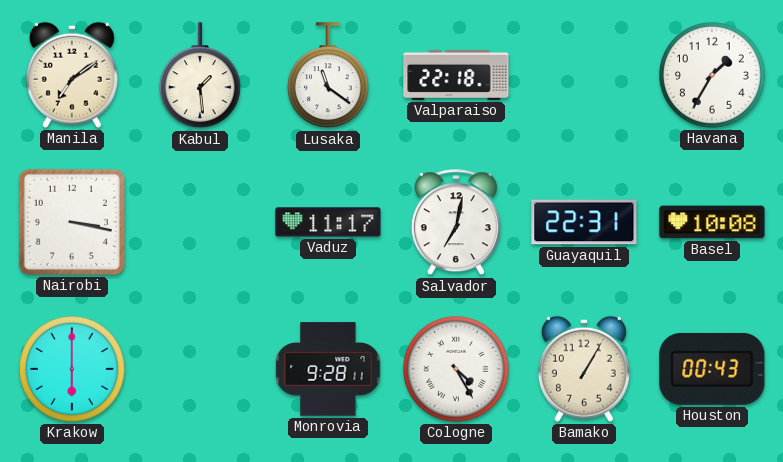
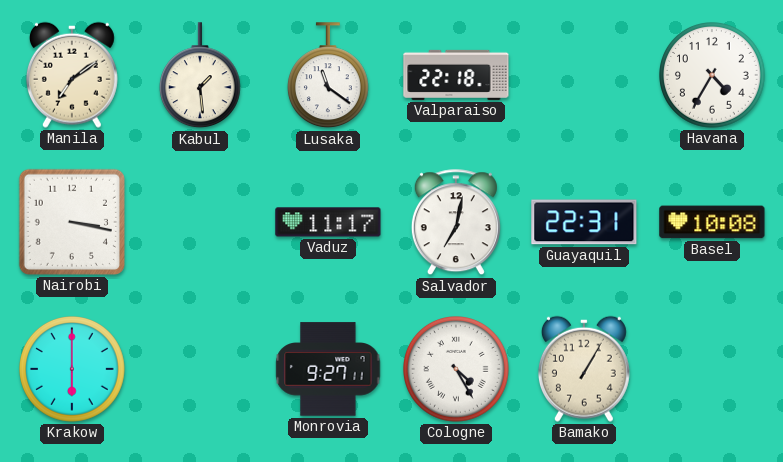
Havana: 1:35 -> 4:35 (713, 76)
Monrovia: 9:28 -> 9:27 (328, 369)
Houston: 00:43 -> none (712, 369)
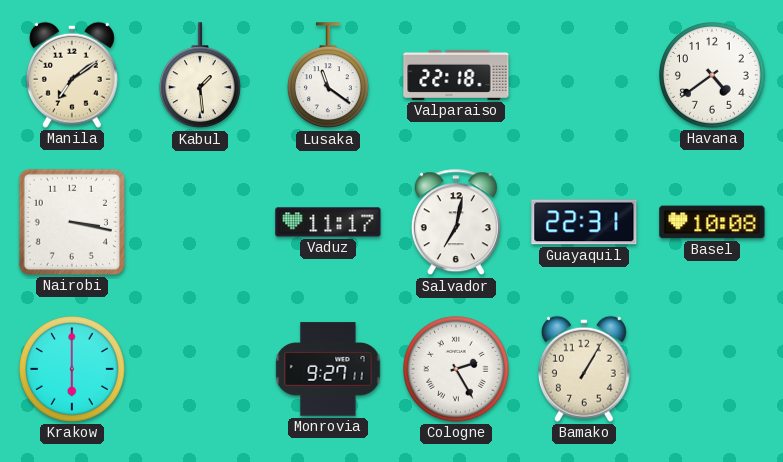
Havana: 4:35 -> 4:39 (713, 76)
Cologne: 4:25 -> 2:25 (457, 370)
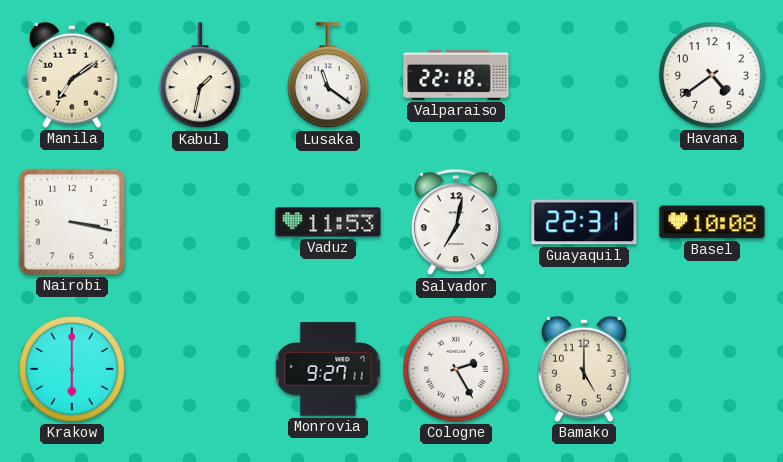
Kabul: 1:29 -> 1:32 (200, 76)
Vaduz: 11:17 -> 11:53 (328, 222)
Bamako: 1:05 -> 5:00 (584, 369)
